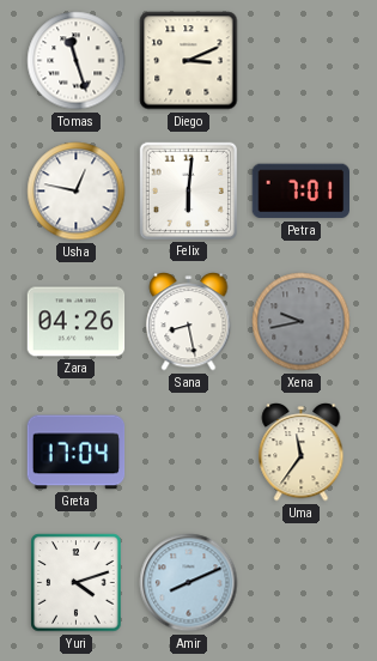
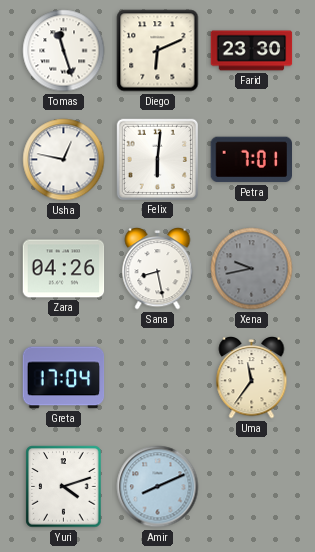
Diego: 3:11 -> 6:11 (158, 51)
Farid: none -> 23:30 (252, 51)
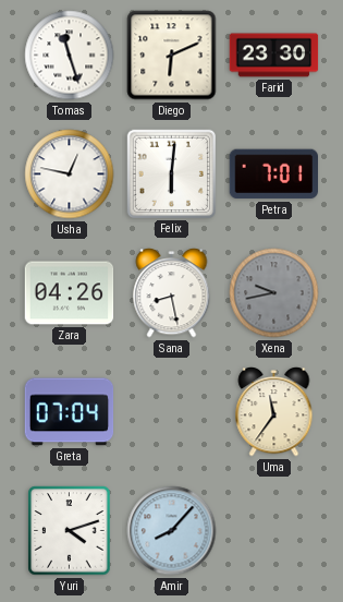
Greta: 17:04 -> 07:04 (70, 412)
Amir: 8:11 -> 8:07 (172, 531)
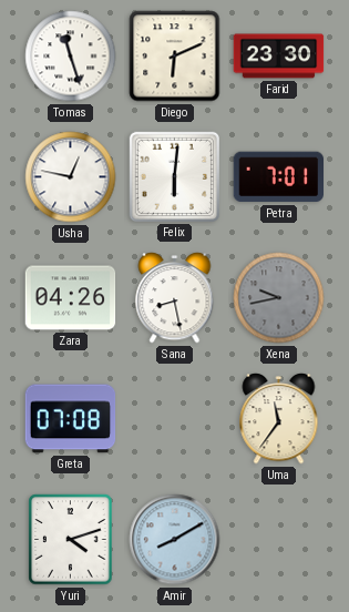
Greta: 07:04 -> 07:08 (71, 419)
Amir: 8:07 -> 8:10 (175, 540)
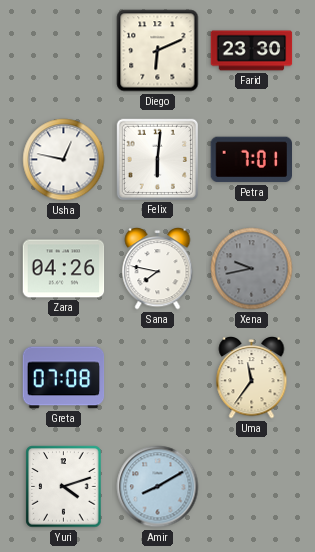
Tomas: 11:27 -> none (71, 57)
Sana: 8:28 -> 7:47 (158, 269)
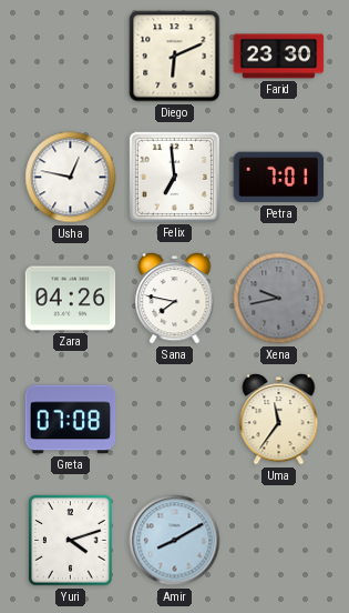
Felix: 6:01 -> 6:59 (174, 177)
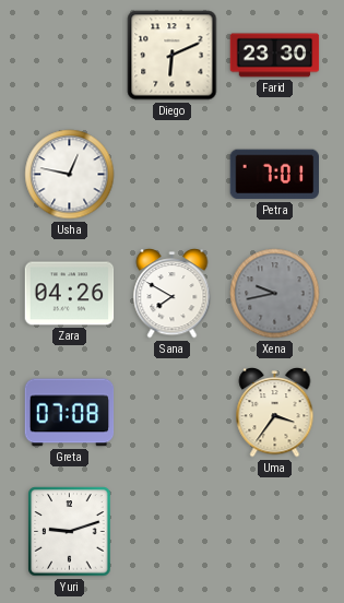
Felix: 6:59 -> none (174, 177)
Sana: 7:47 -> 7:50 (173, 294)
Uma: 11:36 -> 3:36 (275, 413)
Yuri: 4:12 -> 9:12 (70, 532)
Amir: 8:10 -> none (175, 541)
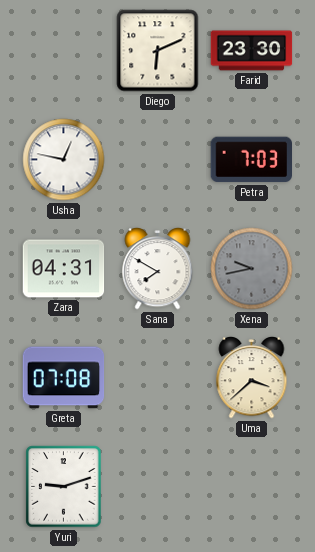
Petra: 7:01 -> 7:03 (252, 160)
Zara: 04:26 -> 04:31 (64, 269)
Uma: 3:36 -> 3:38 (252, 378)
